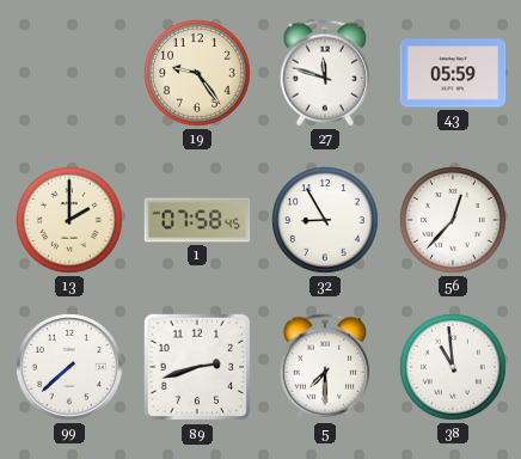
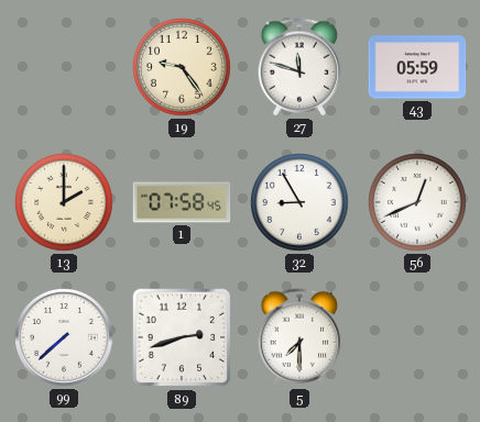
56: 12:37 -> 12:41 (418, 203)
38: 10:59 -> none (454, 368)
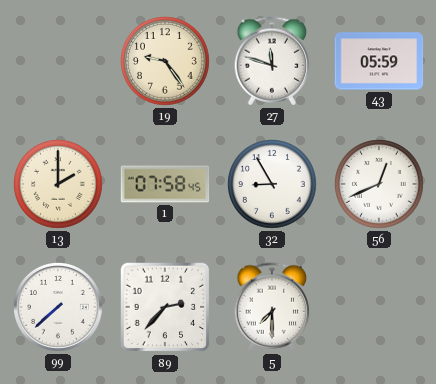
89: 2:42 -> 2:37 (165, 307)
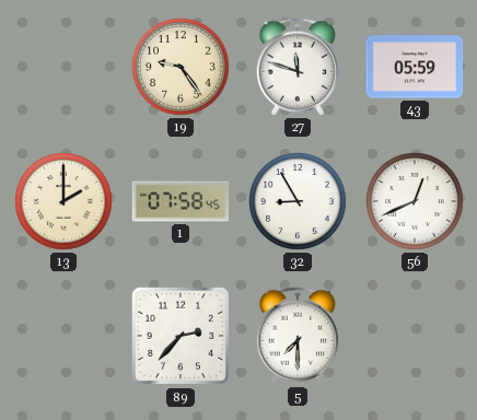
99: 7:38 -> none (59, 308)
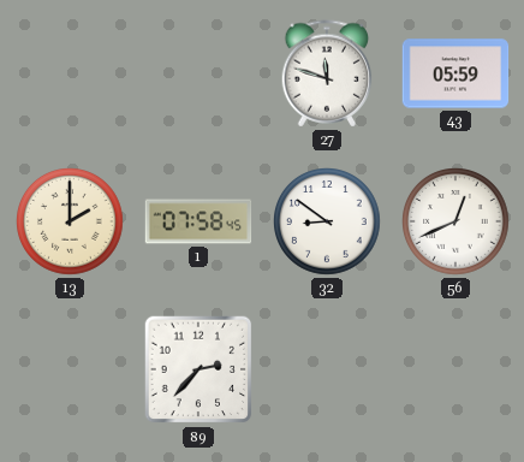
19: 9:24 -> none (182, 68)
32: 8:55 -> 8:51 (328, 223)
5: 7:30 -> none (298, 336)
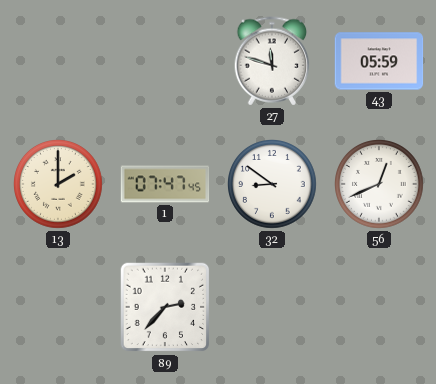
1: 07:58 -> 07:47 (165, 184)
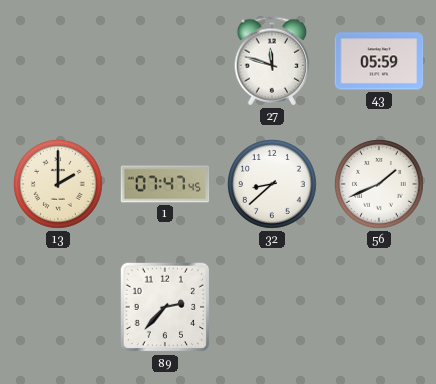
32: 8:51 -> 8:38 (273, 185)
56: 12:41 -> 1:41 (380, 185)
